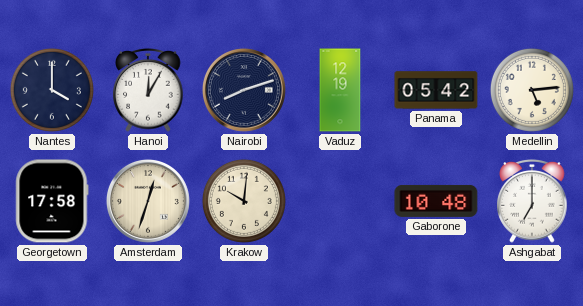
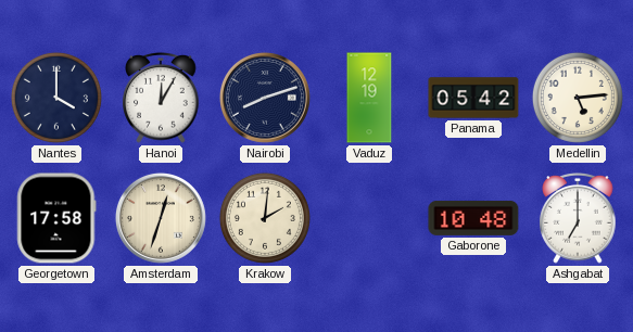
Krakow: 10:01 -> 2:01 (265, 218)
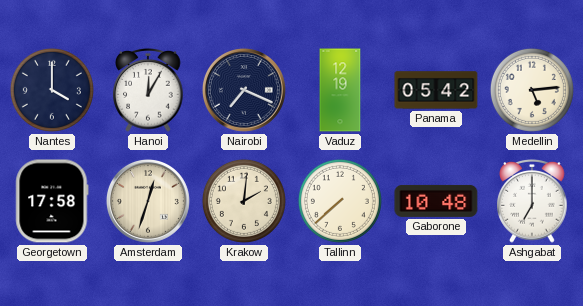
Nairobi: 8:12 -> 7:19 (244, 90)
Tallinn: none -> 7:38 (340, 201)
